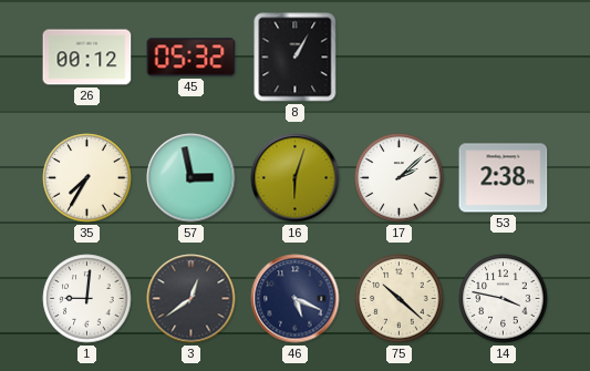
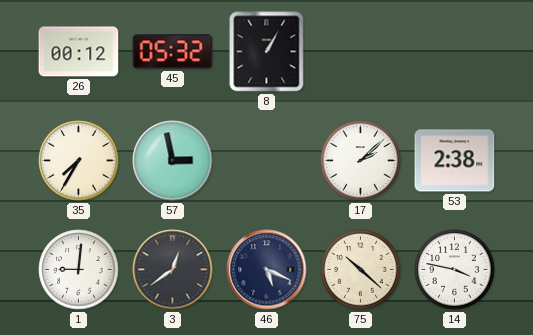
16: 6:03 -> none (296, 178)
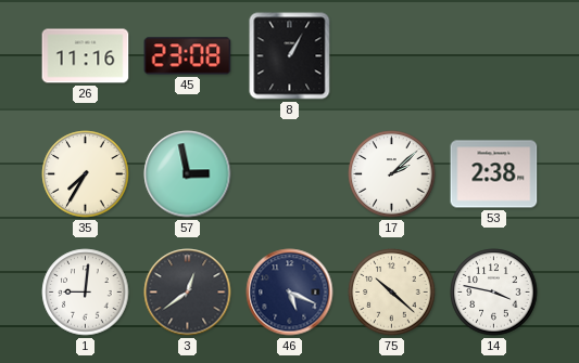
26: 00:12 -> 11:16 (86, 56)
45: 05:32 -> 23:08 (188, 56)
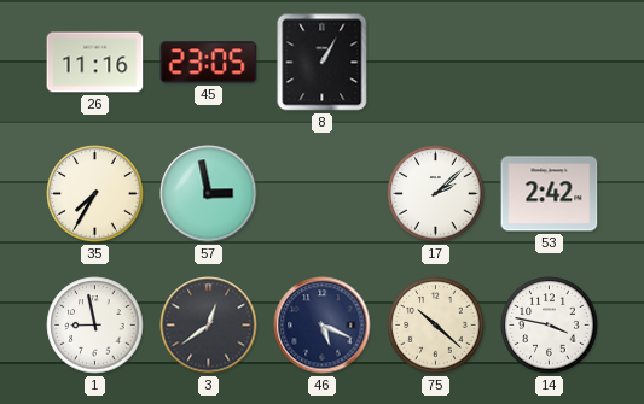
45: 23:08 -> 23:05 (209, 63)
53: 2:38 -> 2:42 (550, 194)
1: 9:01 -> 8:58 (95, 326)
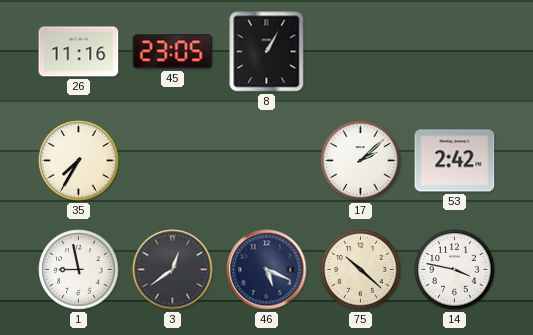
57: 2:58 -> none (209, 194)
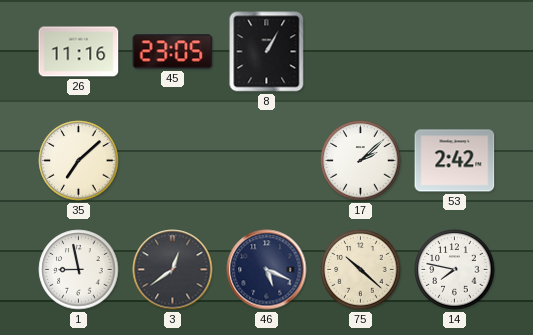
35: 7:35 -> 7:08 (79, 161)
14: 3:47 -> 7:47 (455, 270)
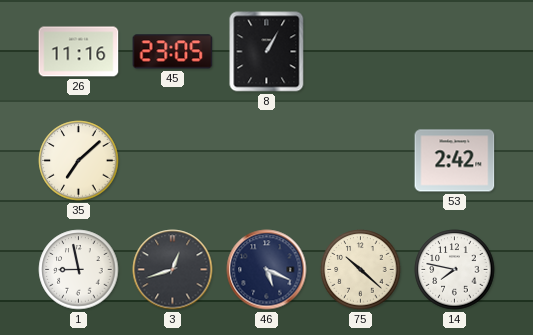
17: 2:08 -> none (361, 161)
3: 12:39 -> 12:42 (173, 270)
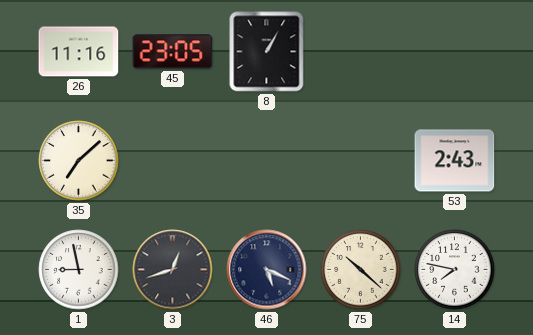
53: 2:42 -> 2:43 (455, 161)
